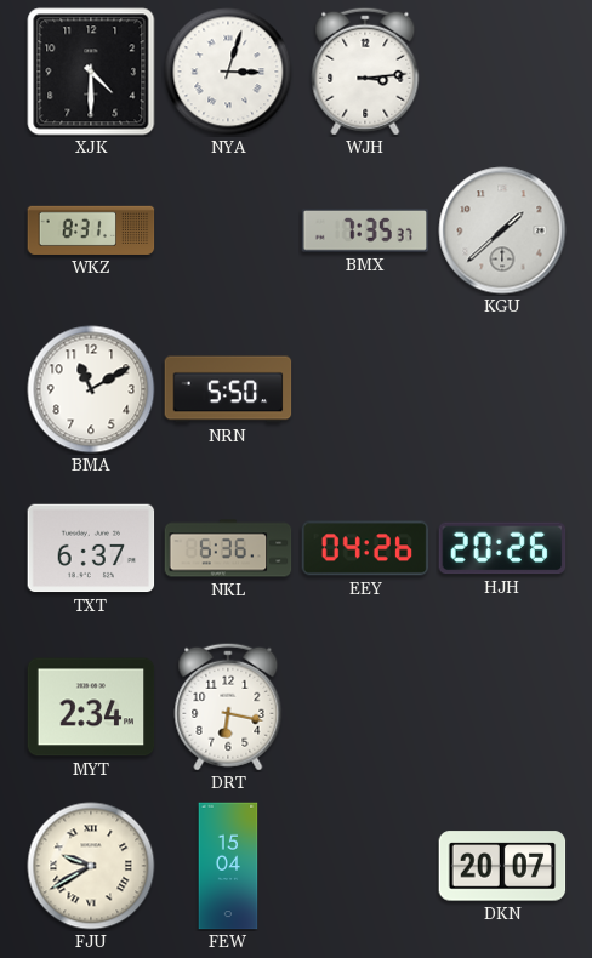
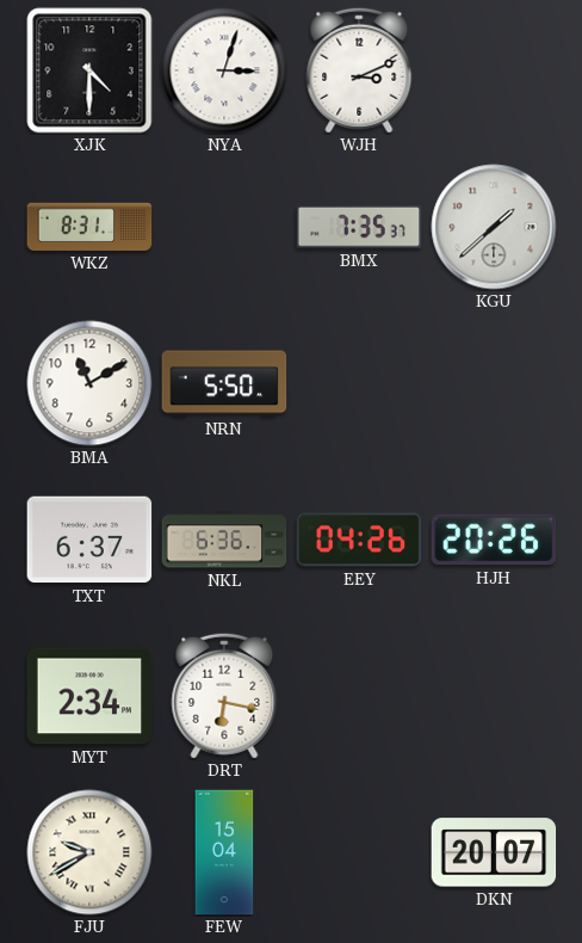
WJH: 3:14 -> 3:11 (359, 70)
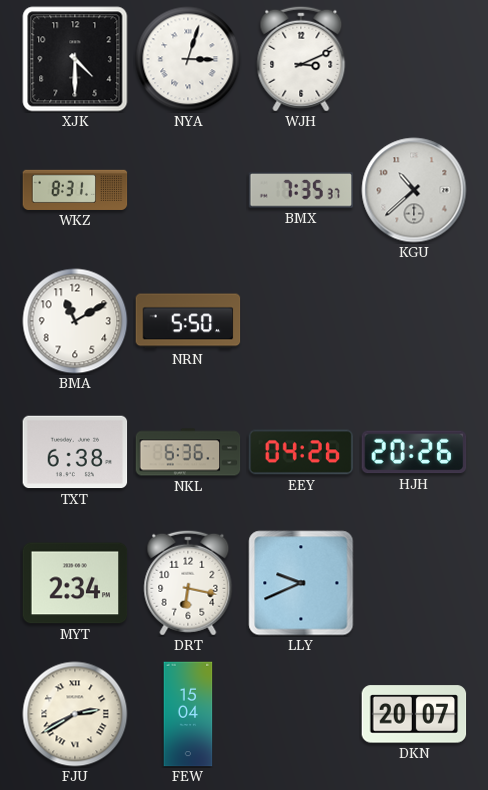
KGU: 1:38 -> 10:38 (414, 190)
TXT: 6:37 -> 6:38 (75, 452)
LLY: none -> 9:41 (301, 583)
FJU: 9:40 -> 2:40 (75, 714)
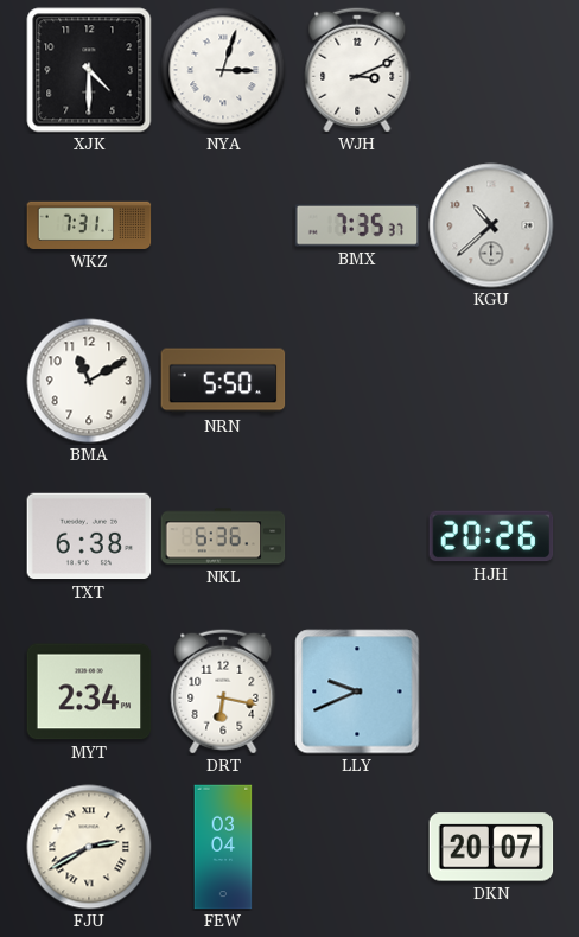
WKZ: 8:31 -> 7:31 (89, 225)
EEY: 04:26 -> none (301, 452)
FEW: 15:04 -> 03:04 (223, 847)
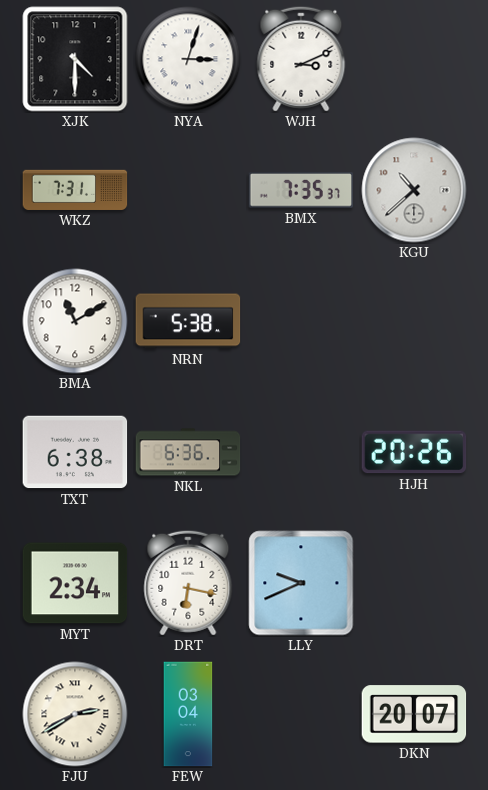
NRN: 5:50 -> 5:38 (188, 321)
